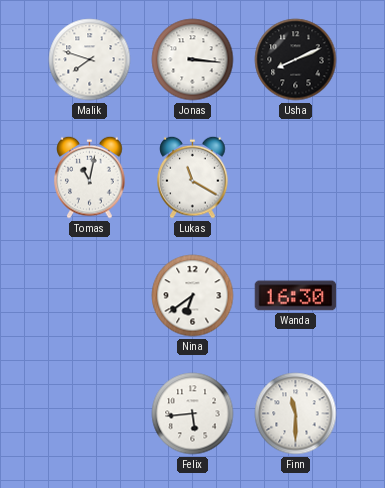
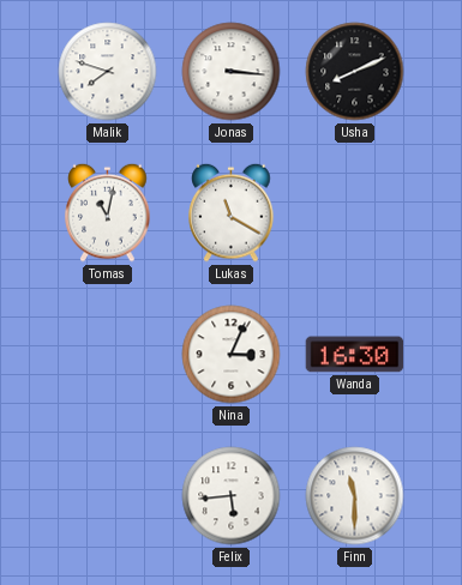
Nina: 6:39 -> 3:04 (232, 355)
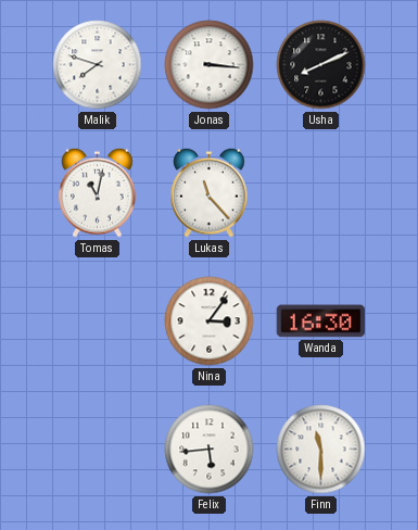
Lukas: 11:20 -> 11:23 (210, 192)
Nina: 3:04 -> 3:06 (210, 321)
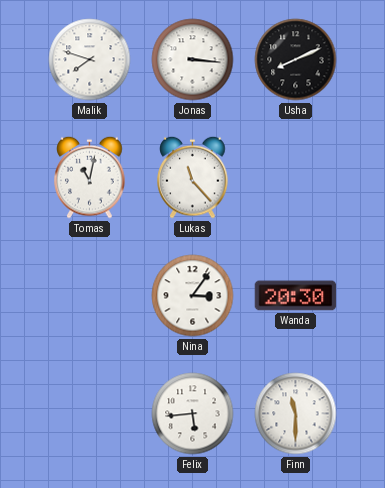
Wanda: 16:30 -> 20:30 (296, 296)
